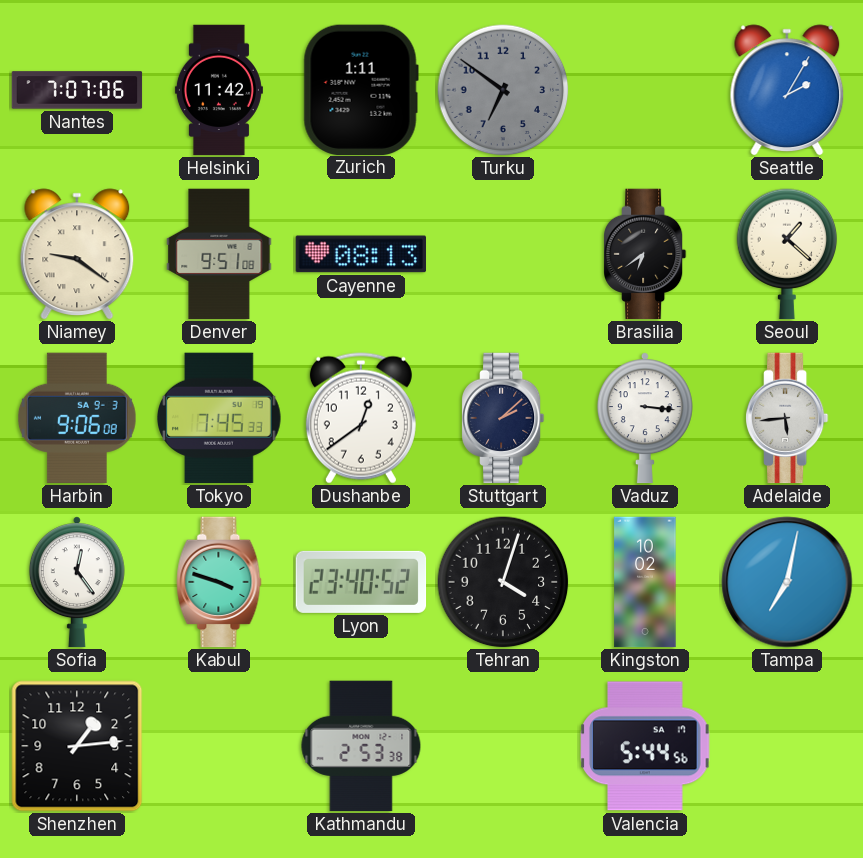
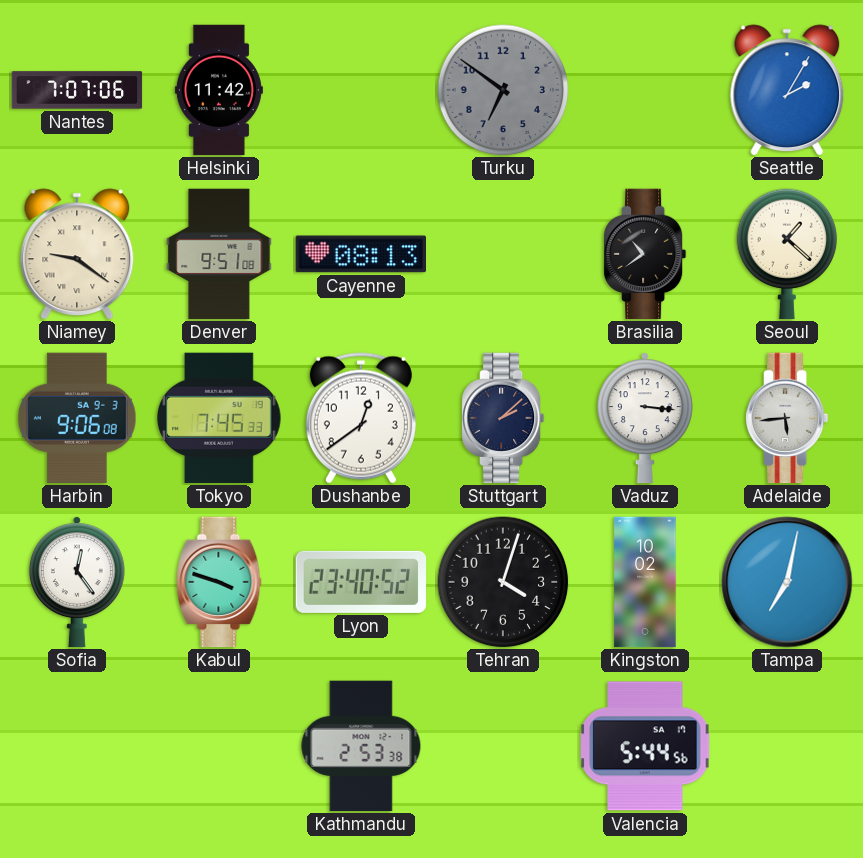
Zurich: 1:11 -> none (361, 89)
Brasilia: 6:39 -> 10:39 (646, 254)
Shenzhen: 1:14 -> none (77, 746)
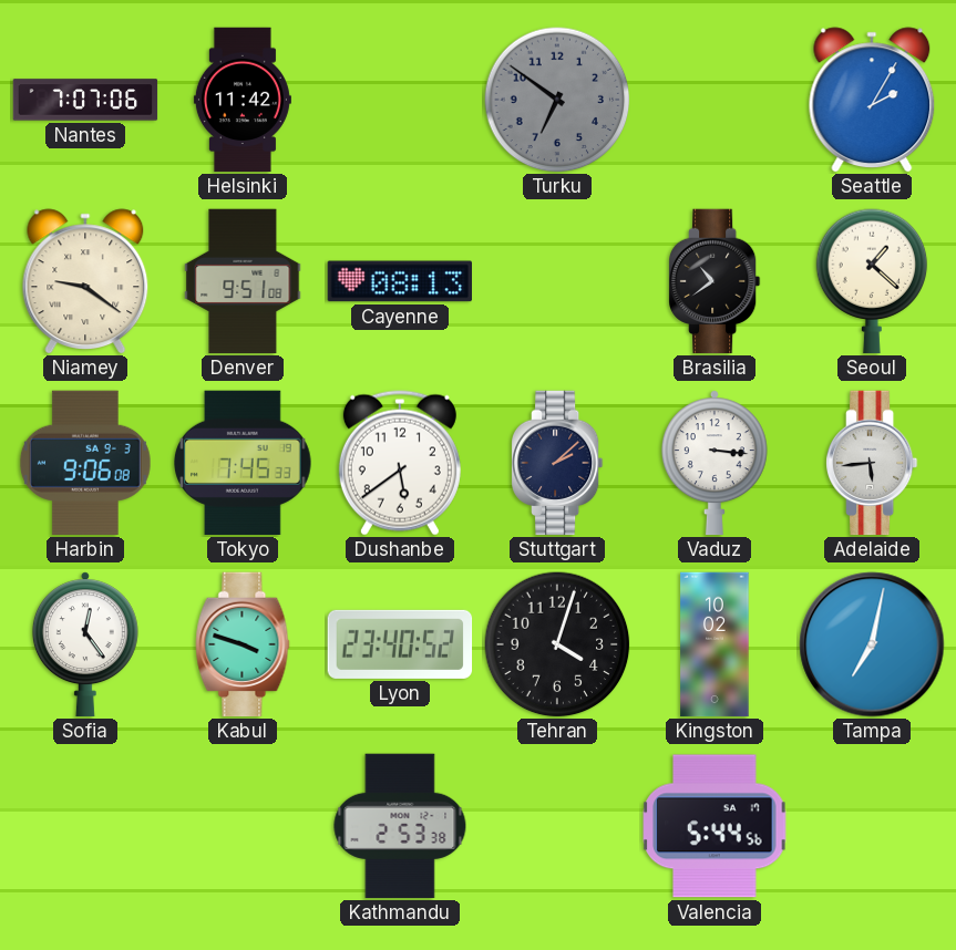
Dushanbe: 12:39 -> 5:39 (400, 463)
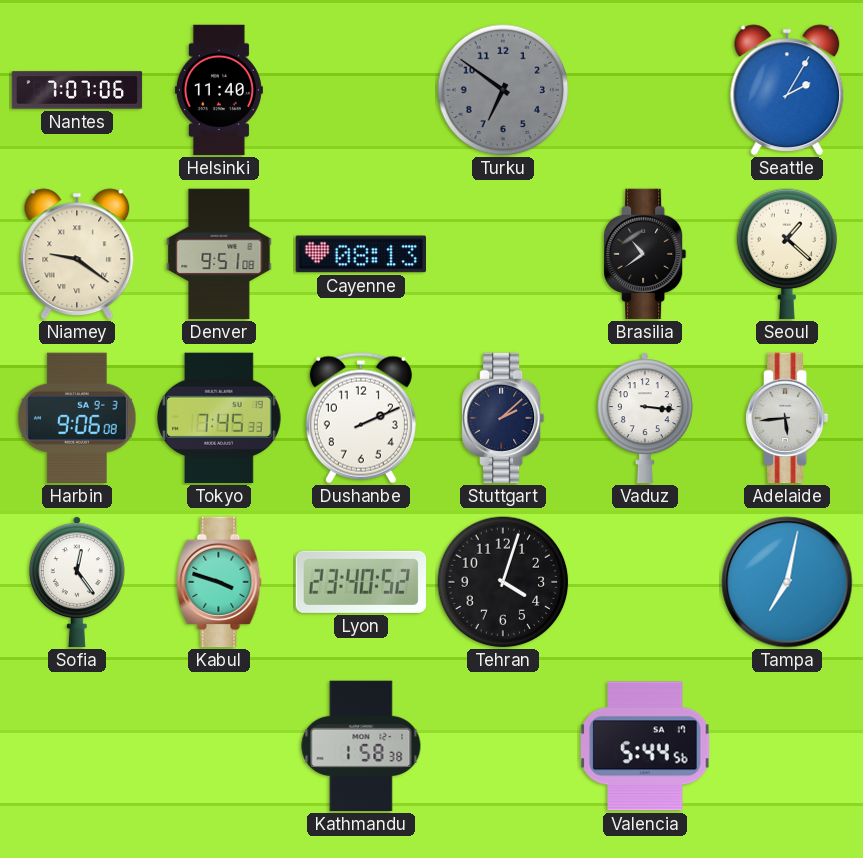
Helsinki: 11:42 -> 11:40 (219, 90)
Dushanbe: 5:39 -> 2:11 (361, 418)
Kingston: 10:02 -> none (715, 644)
Kathmandu: 2:53 -> 1:58 (361, 746)
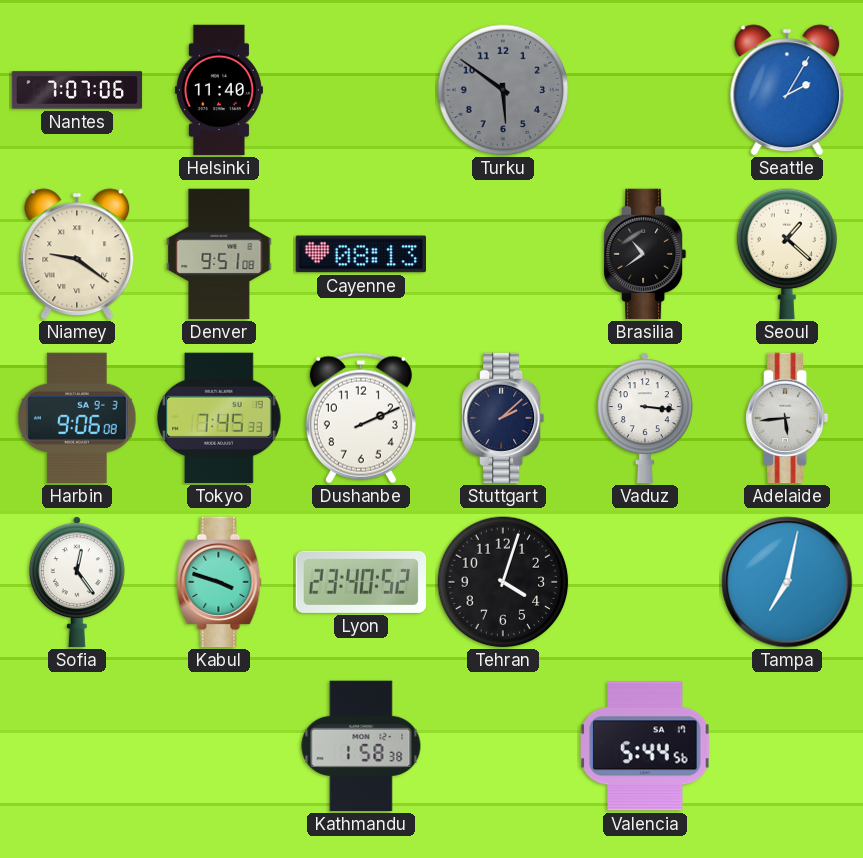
Turku: 6:51 -> 5:51 (503, 90)
